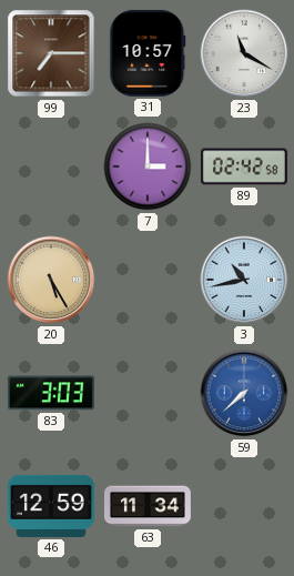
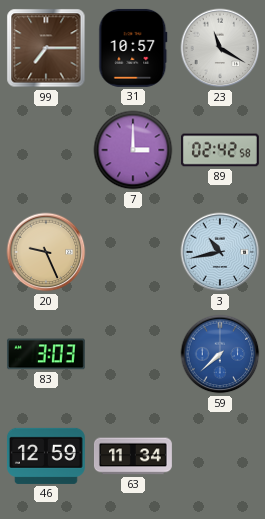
20: 5:25 -> 9:26 (46, 252)
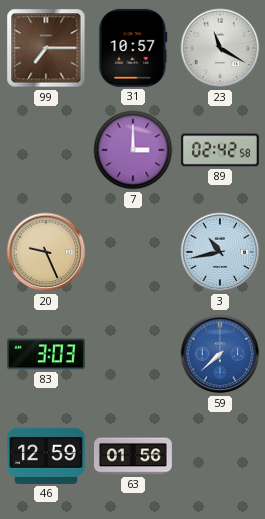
63: 11:34 -> 01:56 (133, 456)
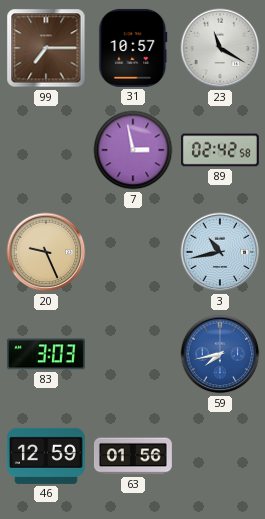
7: 3:00 -> 2:58 (133, 150)
59: 7:38 -> 7:43 (220, 354)
